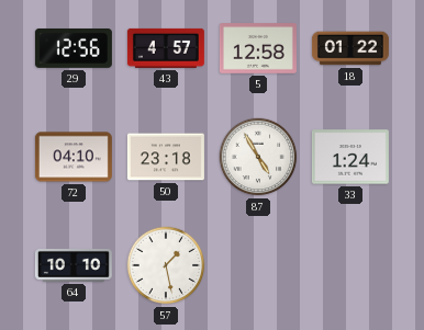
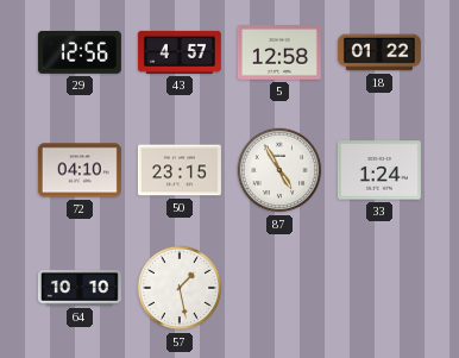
50: 23:18 -> 23:15 (180, 170)
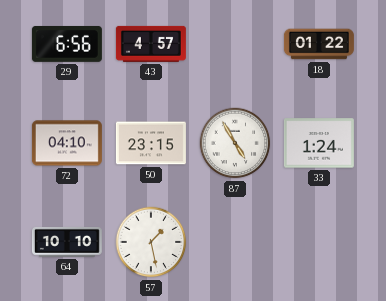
29: 12:56 -> 6:56 (67, 44)
5: 12:58 -> none (279, 52)
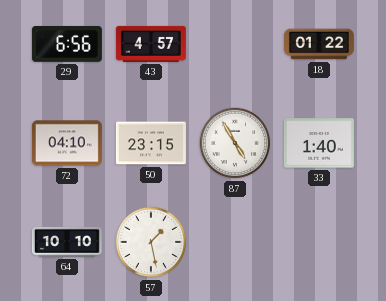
33: 1:24 -> 1:40 (319, 143)
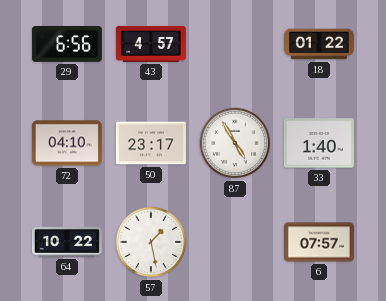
50: 23:15 -> 23:17 (151, 143)
64: 10:10 -> 10:22 (67, 242)
6: none -> 07:57 (319, 242)
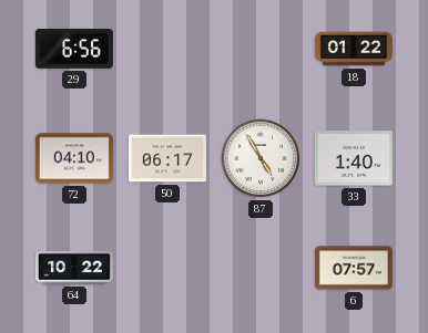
43: 4:57 -> none (151, 44)
50: 23:17 -> 06:17 (167, 158)
57: 1:28 -> none (151, 242)
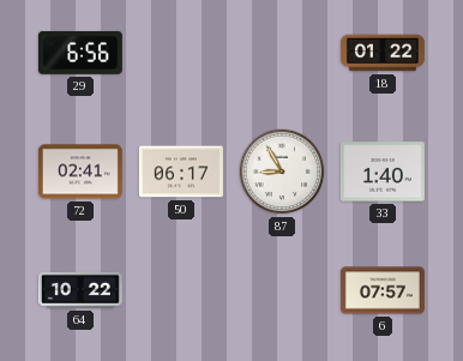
72: 04:10 -> 02:41 (80, 172)
87: 4:55 -> 8:55 (282, 172)
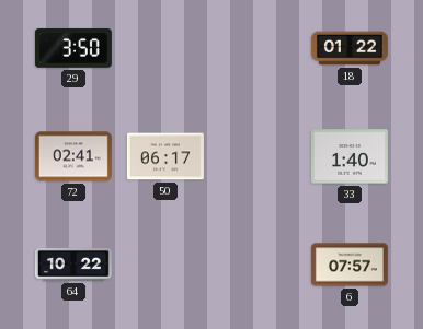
29: 6:56 -> 3:50 (73, 48)
87: 8:55 -> none (282, 172)
